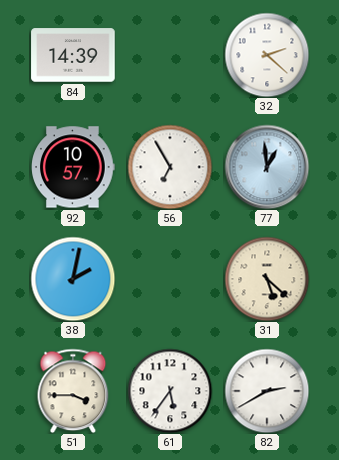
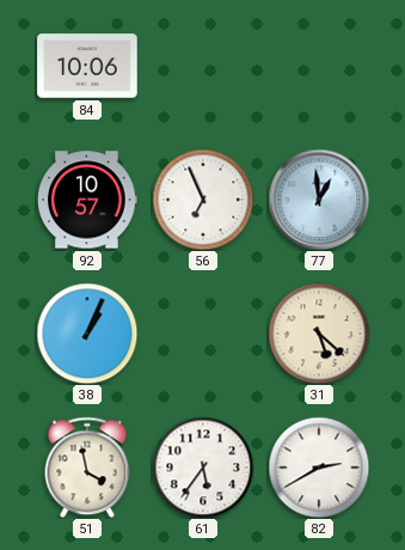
84: 14:39 -> 10:06 (87, 66)
32: 2:22 -> none (267, 55)
56: 6:55 -> 6:56 (203, 200)
38: 2:02 -> 1:04 (87, 334)
51: 3:45 -> 3:58 (87, 467)
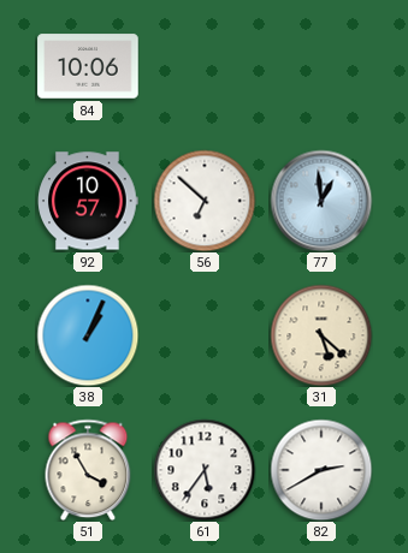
56: 6:56 -> 6:52 (205, 201)
51: 3:58 -> 3:55 (88, 470)
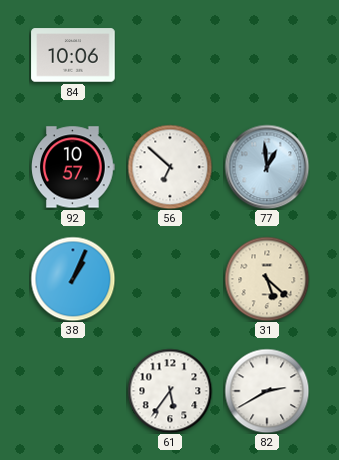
51: 3:55 -> none (88, 470)
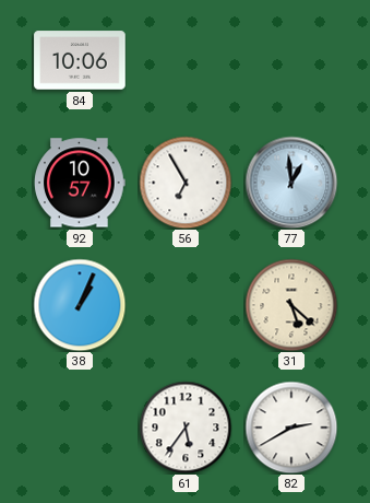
56: 6:52 -> 6:55 (186, 183)
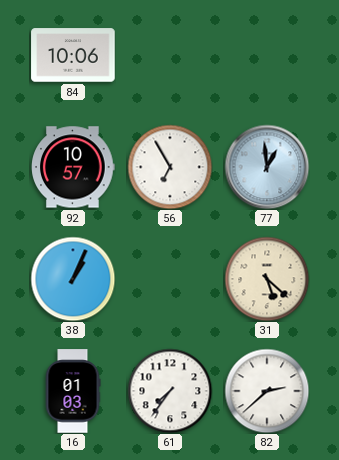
16: none -> 01:03 (73, 391)
61: 5:36 -> 7:36 (170, 391)
82: 2:40 -> 2:38 (267, 391)
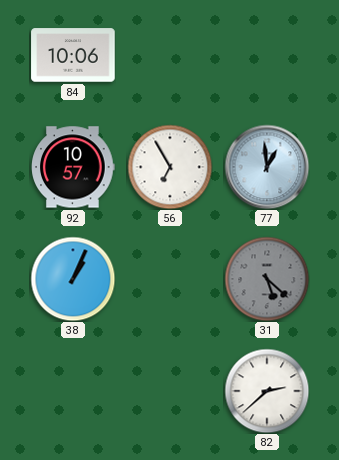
31 dial: cream -> grey (267, 279)
16: 01:03 -> none (73, 391)
61: 7:36 -> none (170, 391)
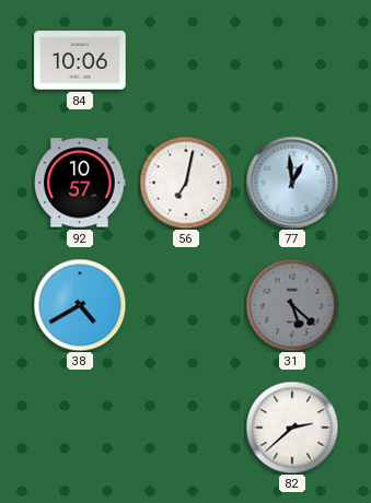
56: 6:55 -> 7:02 (186, 183)
38: 1:04 -> 4:40 (80, 305)
